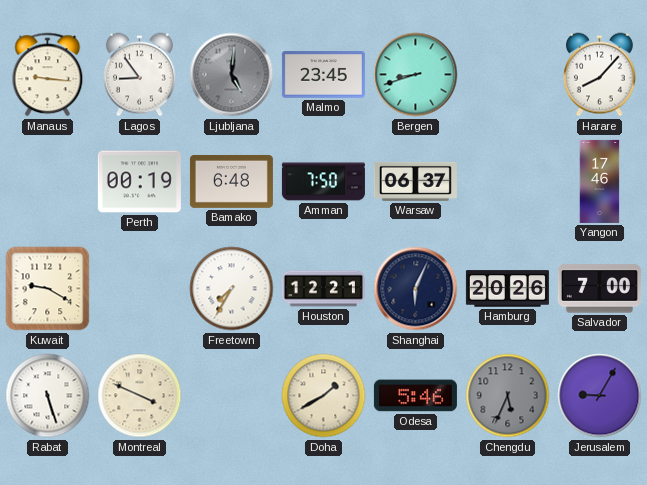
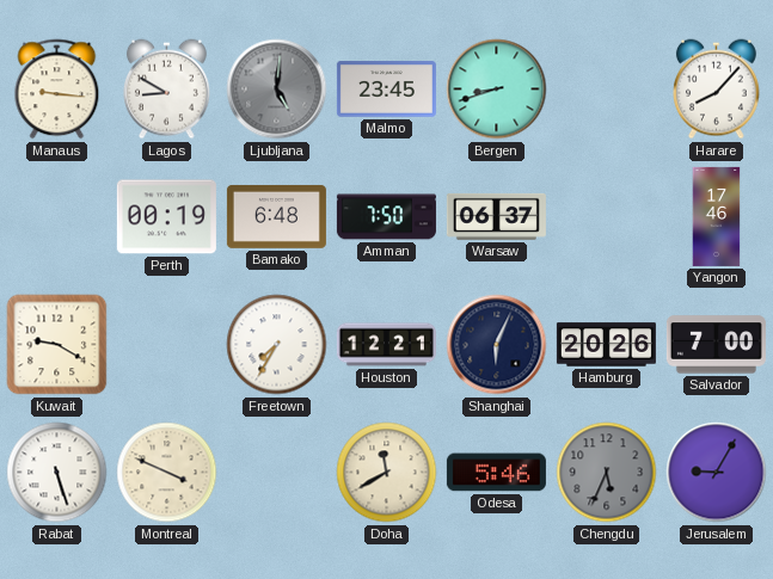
Lagos: 8:54 -> 8:50 (167, 90)
Doha: 1:40 -> 11:40 (387, 473)
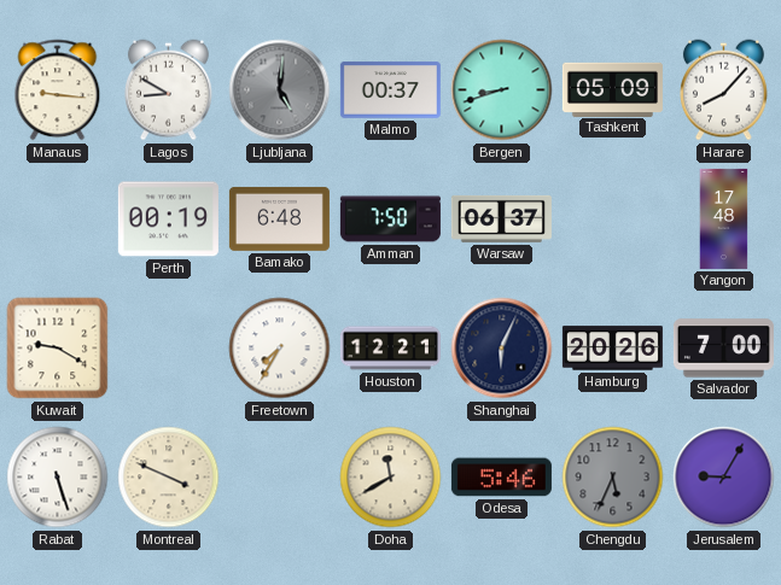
Malmo: 23:45 -> 00:37 (390, 90)
Tashkent: none -> 05:09 (612, 89)
Yangon: 17:46 -> 17:48 (724, 218)
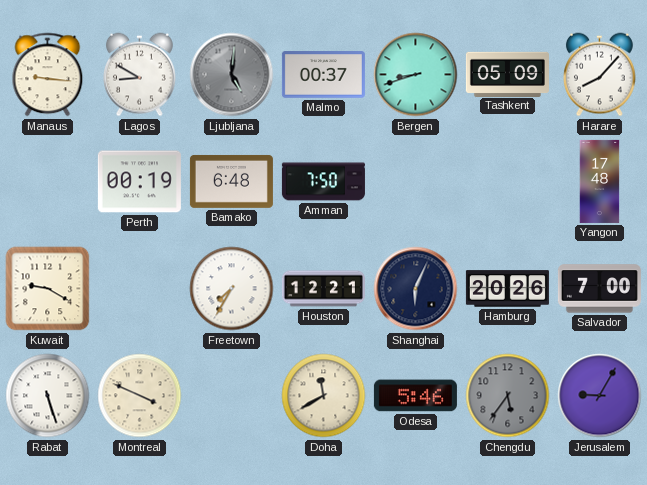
Warsaw: 06:37 -> none (501, 218)
Chengdu: 5:34 -> 5:36 (508, 396)
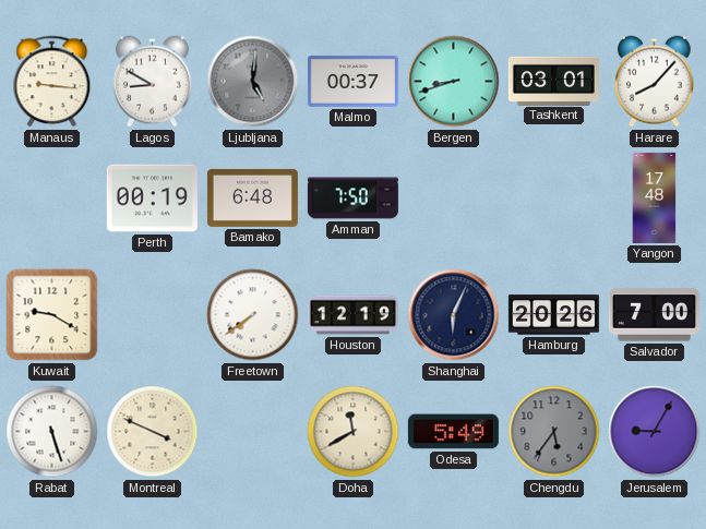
Tashkent: 05:09 -> 03:01 (553, 81)
Freetown: 7:35 -> 7:39 (253, 315)
Houston: 12:21 -> 12:19 (352, 315)
Odesa: 5:46 -> 5:49 (453, 432)
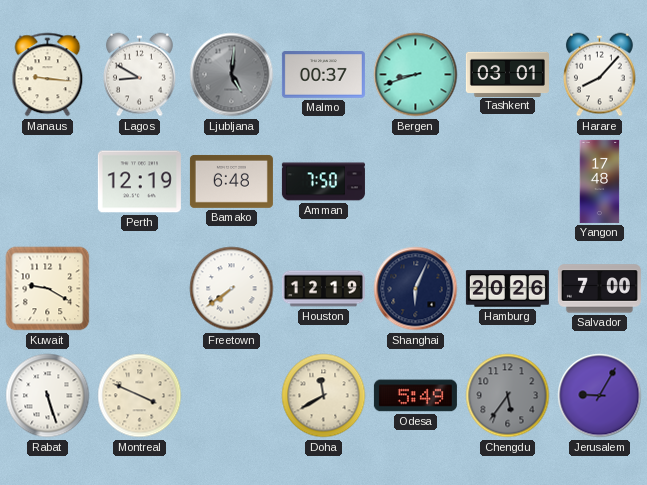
Perth: 00:19 -> 12:19 (139, 182)
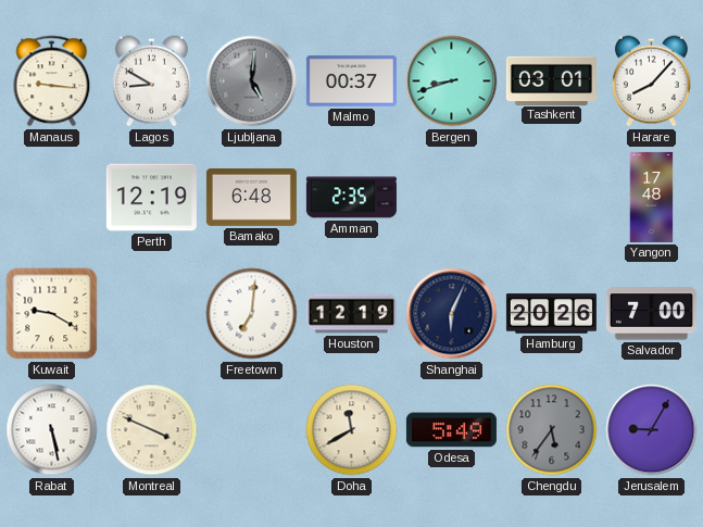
Amman: 7:50 -> 2:35 (351, 198)
Freetown: 7:39 -> 7:01 (252, 314)
Rabat: 5:27 -> 5:28 (52, 430)
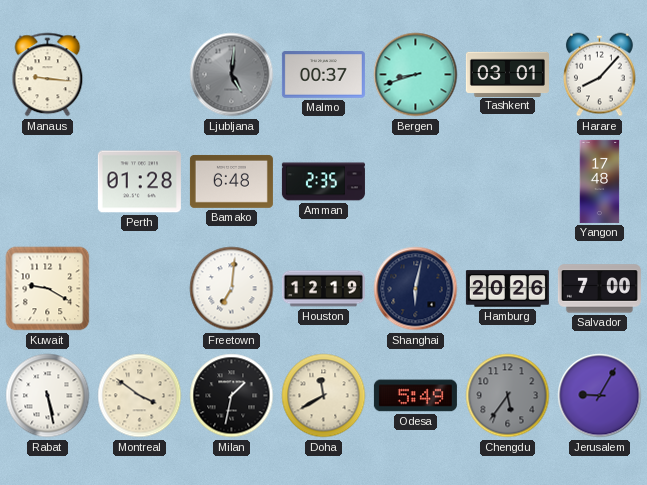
Lagos: 8:50 -> none (152, 81)
Perth: 12:19 -> 01:28 (139, 182)
Shanghai: 6:04 -> 6:02 (416, 289)
Montreal: 3:49 -> 3:51 (140, 396)
Milan: none -> 1:32 (232, 396)
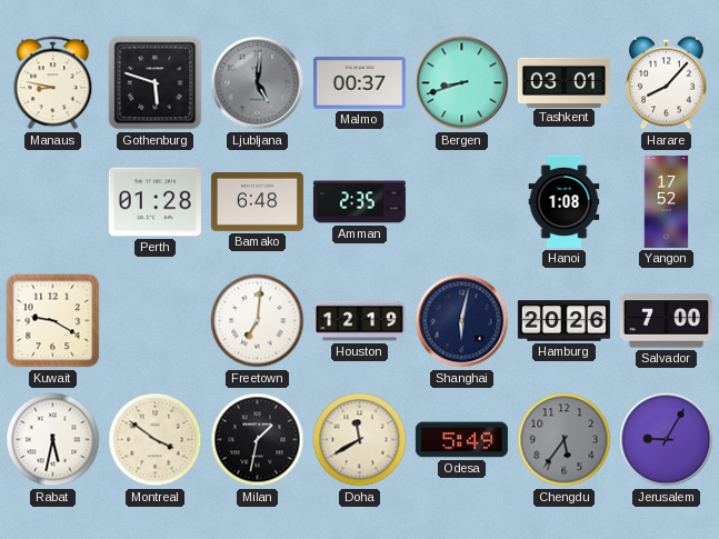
Manaus: 9:16 -> 8:47 (53, 83)
Gothenburg: none -> 5:48 (156, 83)
Hanoi: none -> 1:08 (565, 201)
Yangon: 17:48 -> 17:52 (667, 201)
Rabat: 5:28 -> 5:32 (53, 440)
